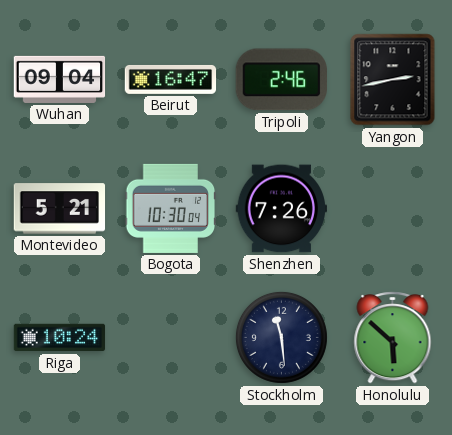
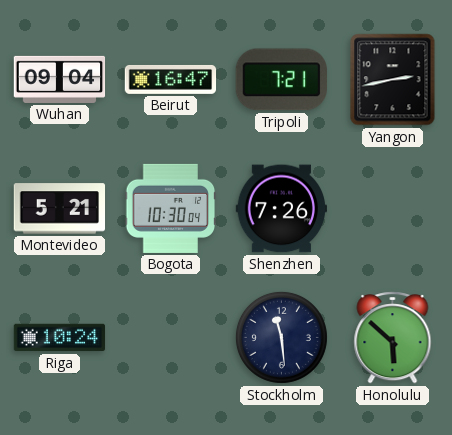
Tripoli: 2:46 -> 7:21 (281, 80)
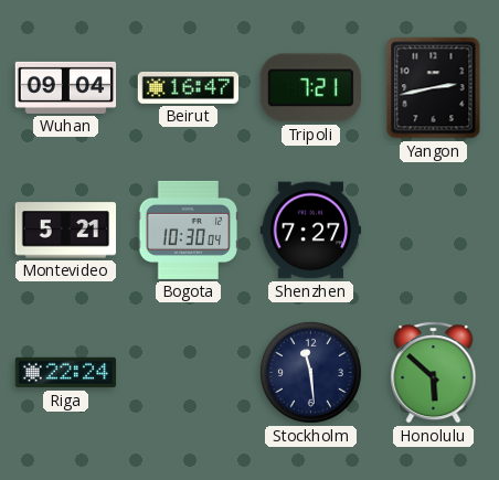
Shenzhen: 7:26 -> 7:27 (311, 231)
Riga: 10:24 -> 22:24 (66, 373)
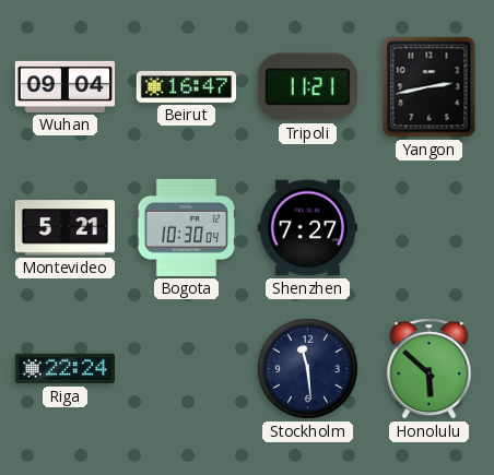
Tripoli: 7:21 -> 11:21 (307, 87)
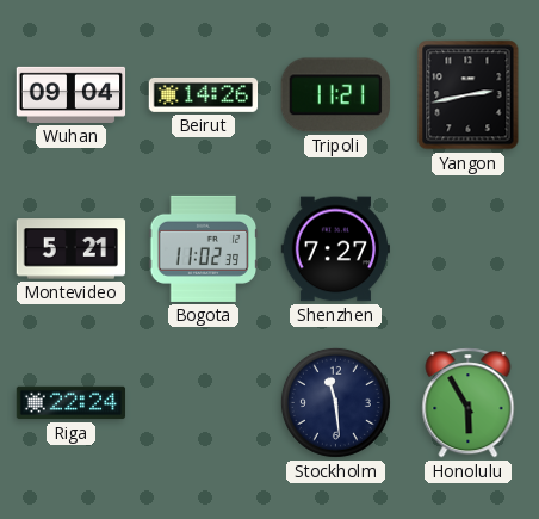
Beirut: 16:47 -> 14:26 (204, 94)
Bogota: 10:30 -> 11:02 (204, 248)
Honolulu: 5:52 -> 5:55 (469, 403)
